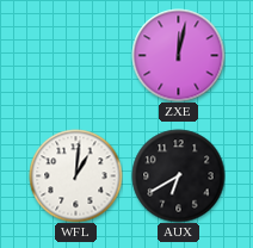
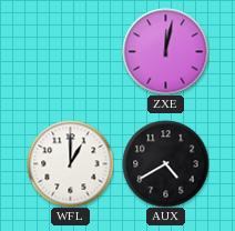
WFL: 1:01 -> 1:00 (70, 163)
AUX: 6:40 -> 4:40 (165, 163)
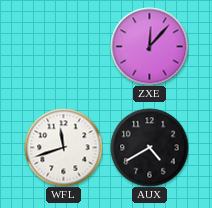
ZXE: 12:02 -> 12:07 (149, 46)
WFL: 1:00 -> 11:42 (63, 147)
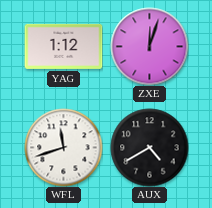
YAG: none -> 1:12 (63, 46)
ZXE: 12:07 -> 12:03 (149, 46)
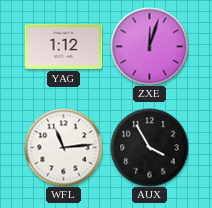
WFL: 11:42 -> 11:14 (63, 147)
AUX: 4:40 -> 3:55 (149, 147)
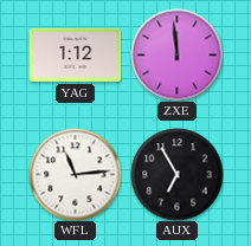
ZXE: 12:03 -> 11:59 (176, 54)
AUX: 3:55 -> 6:55 (176, 174)
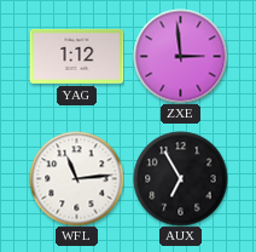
ZXE: 11:59 -> 2:59 (180, 56)
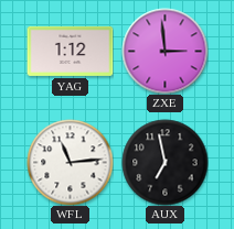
AUX: 6:55 -> 6:58 (164, 162)
